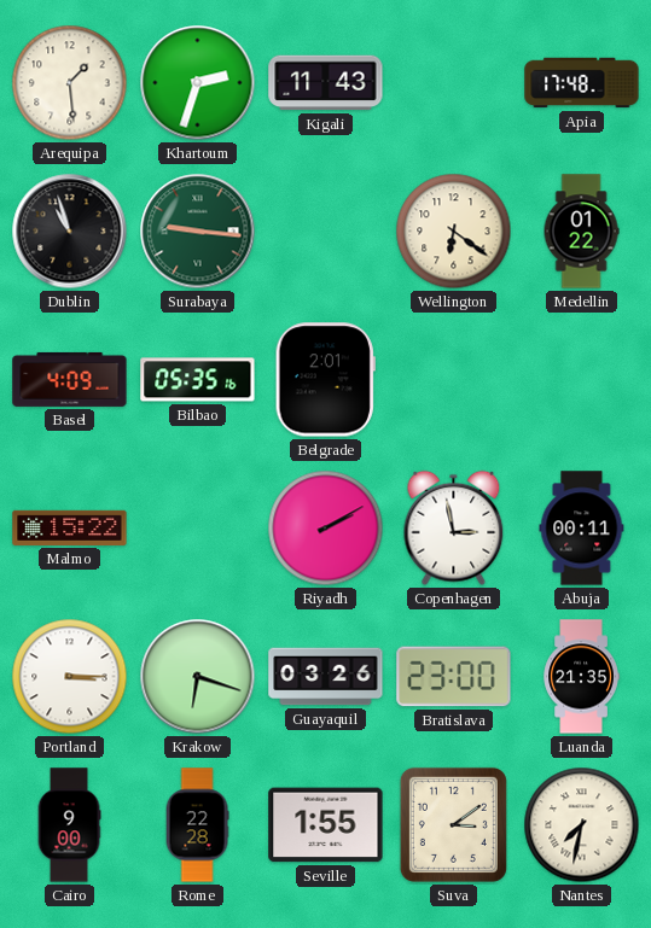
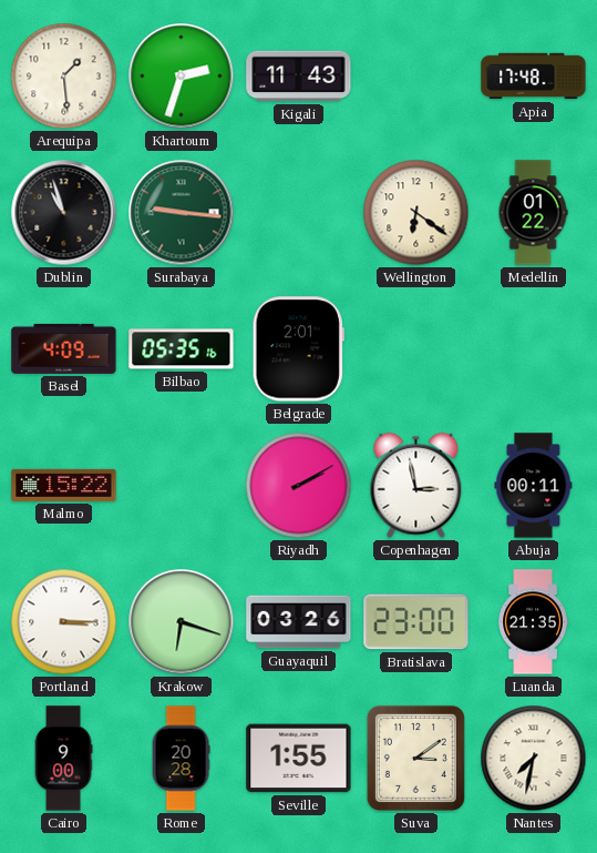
Rome: 22:28 -> 20:28 (181, 759)
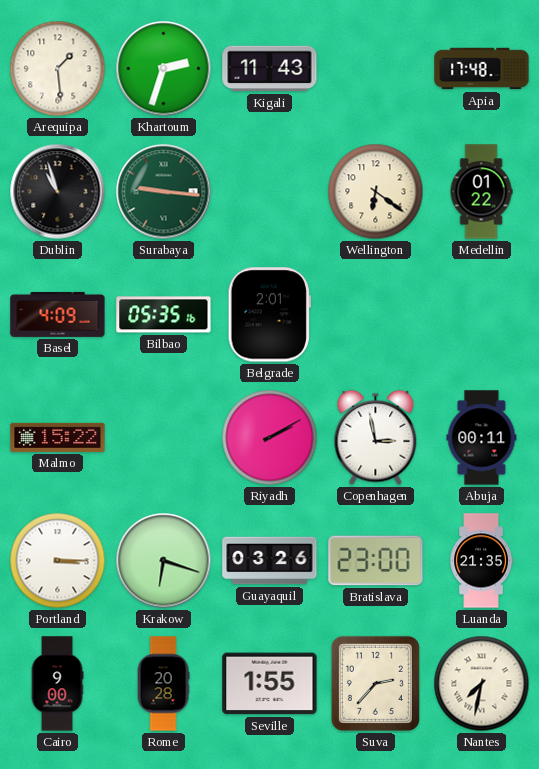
Suva: 3:09 -> 2:37 (375, 683)
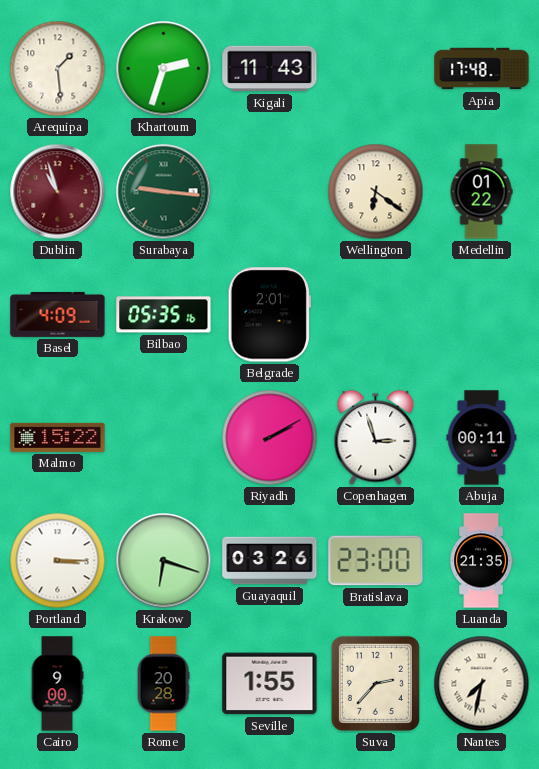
Dublin dial: black -> burgundy (58, 192)
Copenhagen: 2:58 -> 2:57 (376, 438)
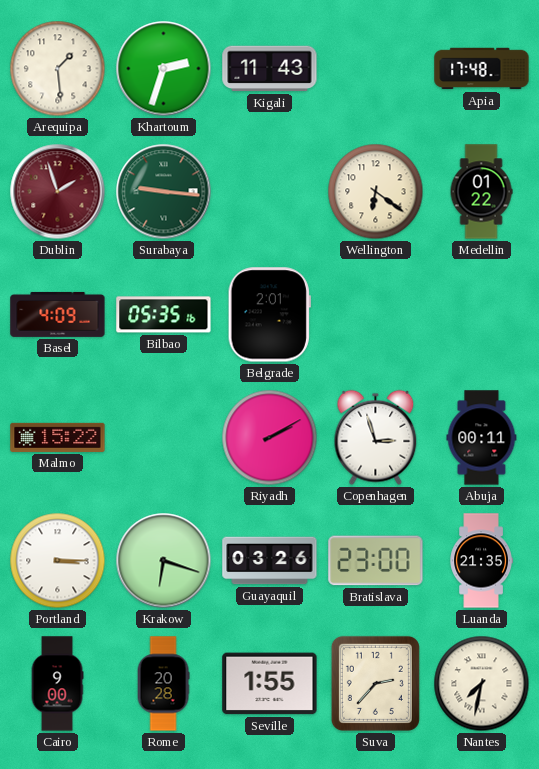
Dublin: 10:57 -> 1:57 (58, 192)
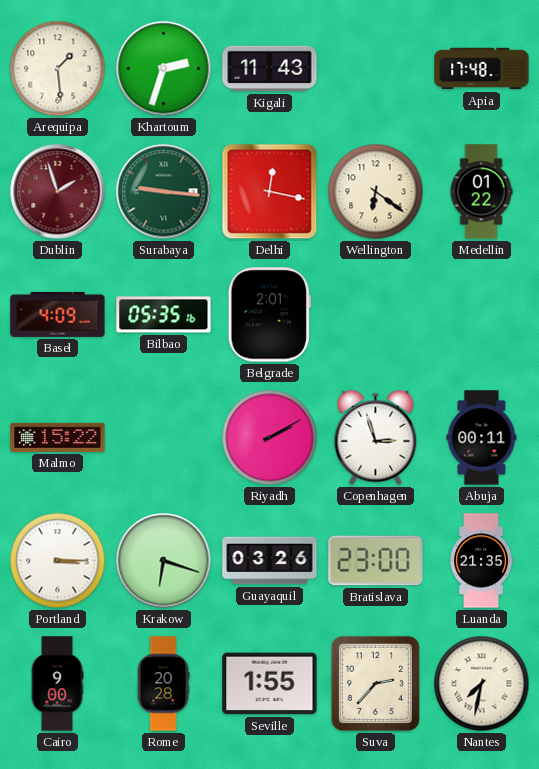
Delhi: none -> 12:17 (270, 192)
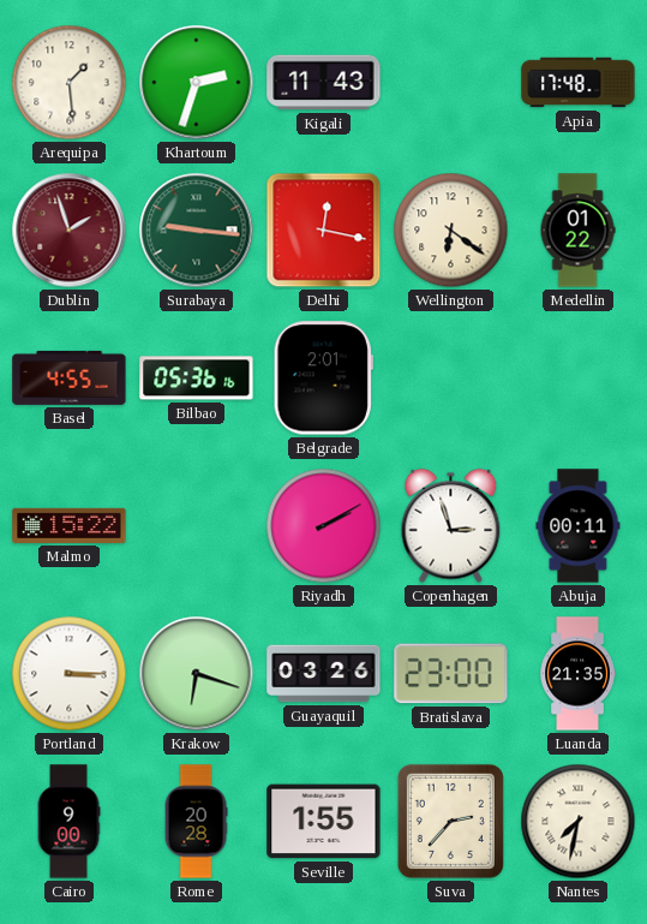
Basel: 4:09 -> 4:55 (70, 377)
Bilbao: 05:35 -> 05:36 (197, 378)
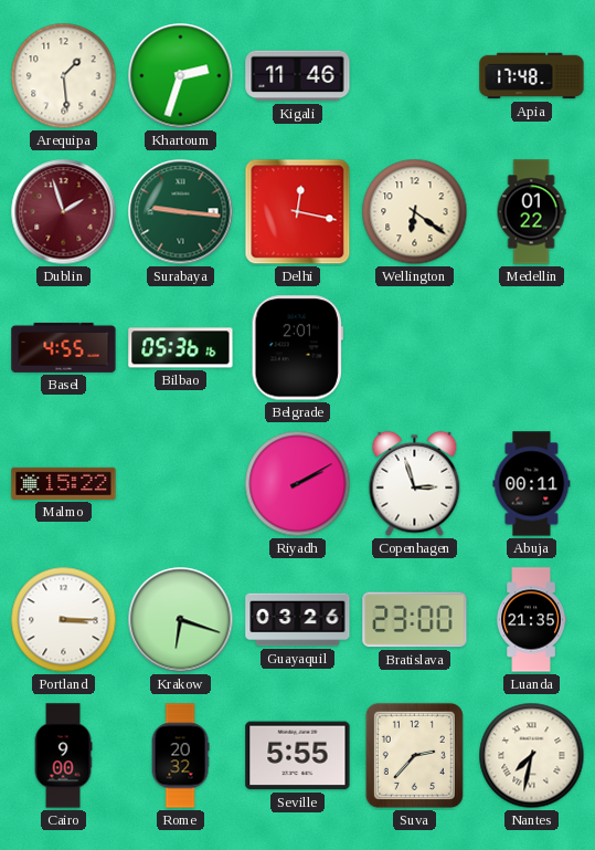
Kigali: 11:43 -> 11:46 (298, 76)
Rome: 20:28 -> 20:32 (180, 756)
Seville: 1:55 -> 5:55 (298, 756)
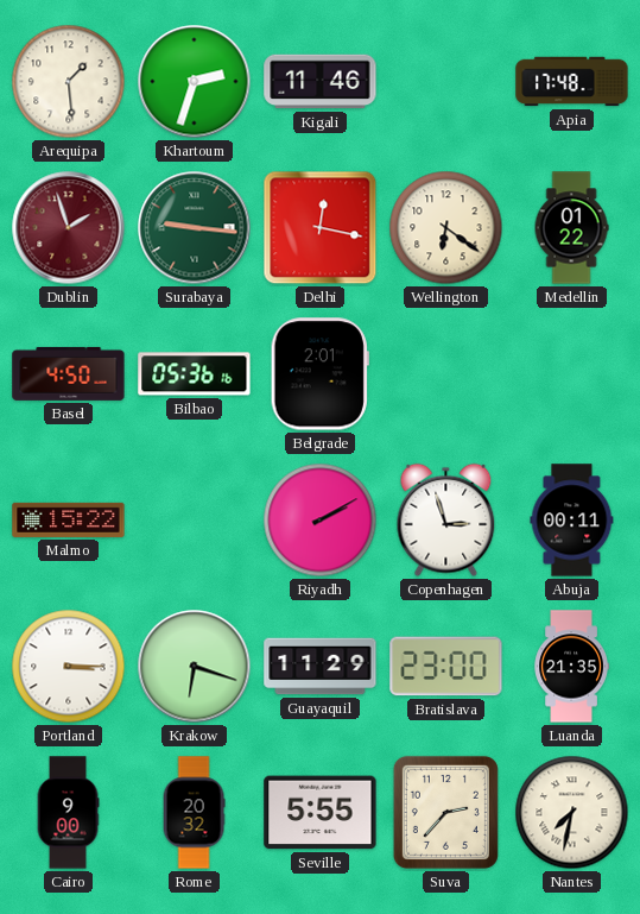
Basel: 4:55 -> 4:50 (69, 373)
Guayaquil: 03:26 -> 11:29 (321, 667)
